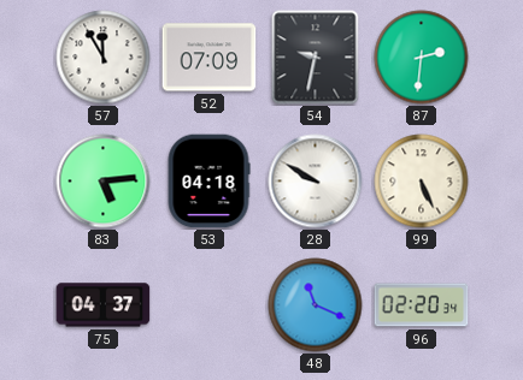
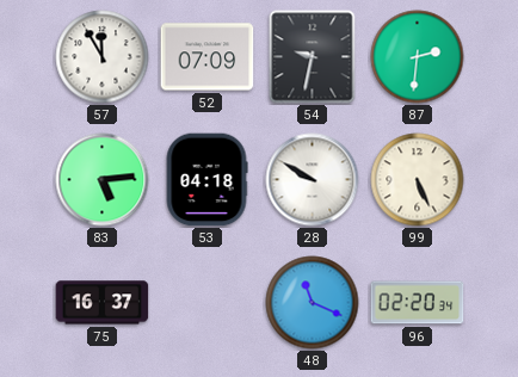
75: 04:37 -> 16:37 (103, 303)
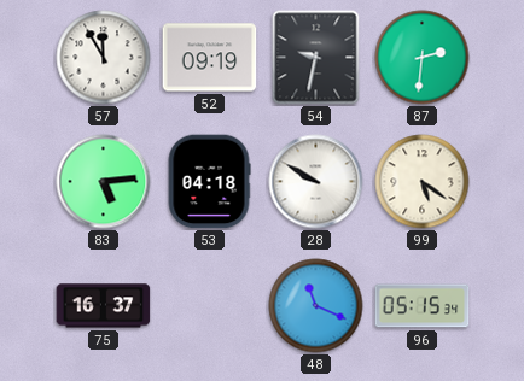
52: 07:09 -> 09:19 (210, 58)
99: 5:26 -> 5:21 (423, 182)
96: 02:20 -> 05:15 (423, 306)
